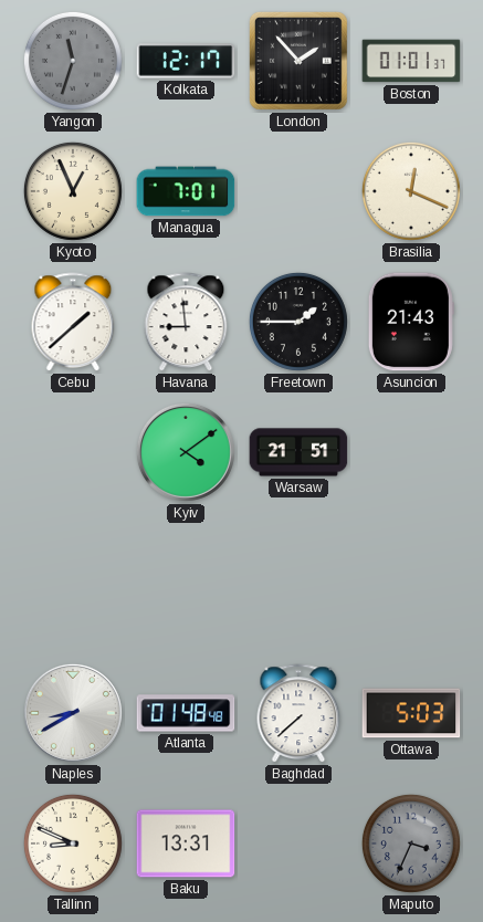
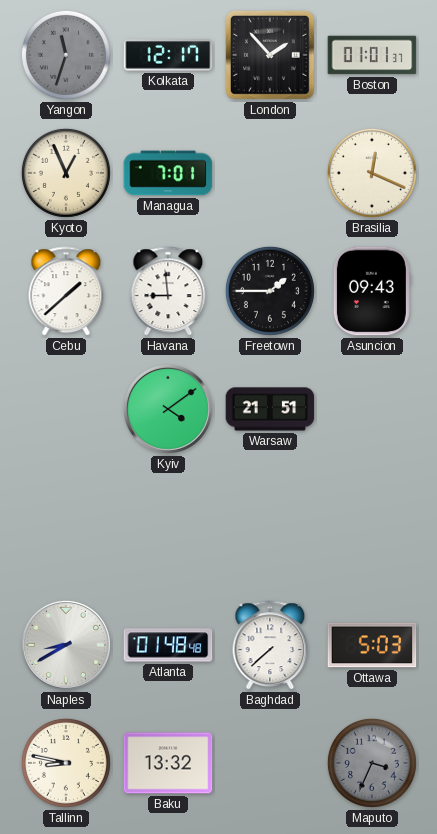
Asuncion: 21:43 -> 09:43 (372, 291)
Tallinn: 8:49 -> 8:47 (66, 763)
Baku: 13:31 -> 13:32 (168, 763)
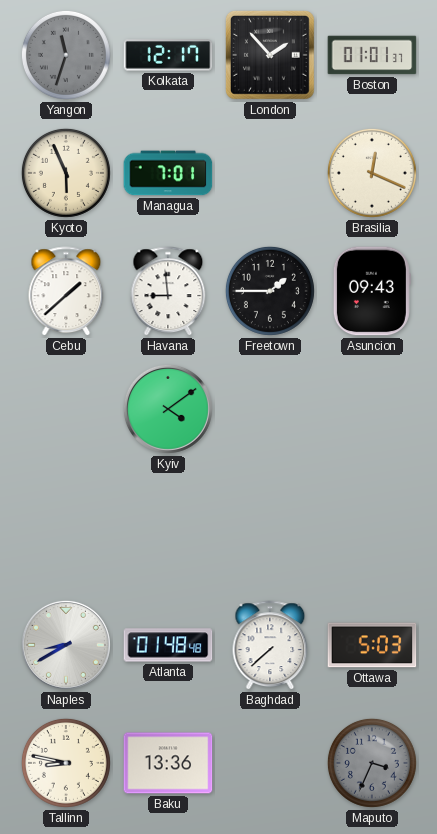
Kyoto: 12:56 -> 5:56 (66, 173)
Warsaw: 21:51 -> none (270, 409)
Baku: 13:32 -> 13:36 (168, 763)
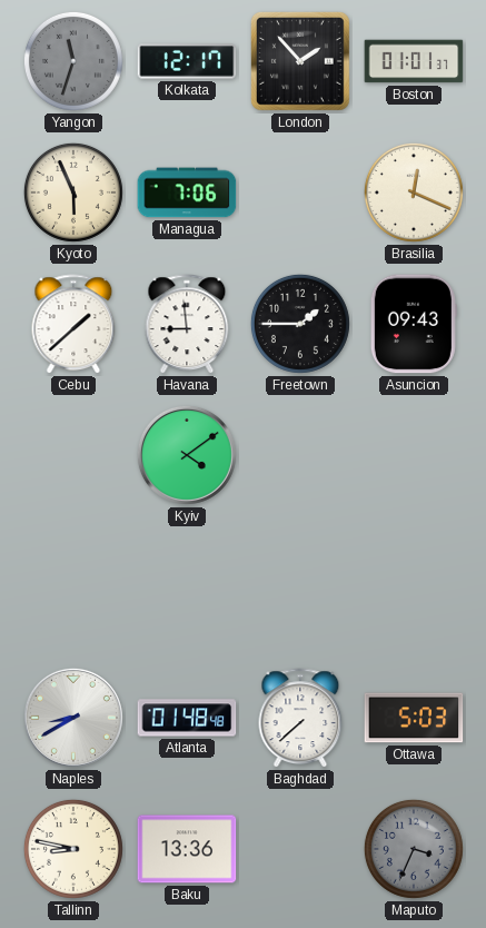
Managua: 7:01 -> 7:06 (187, 192)
